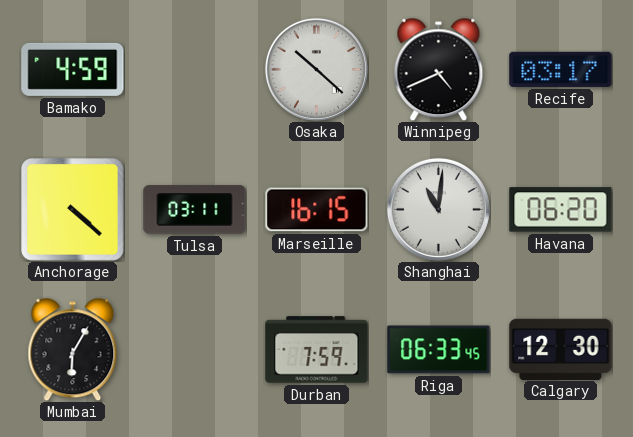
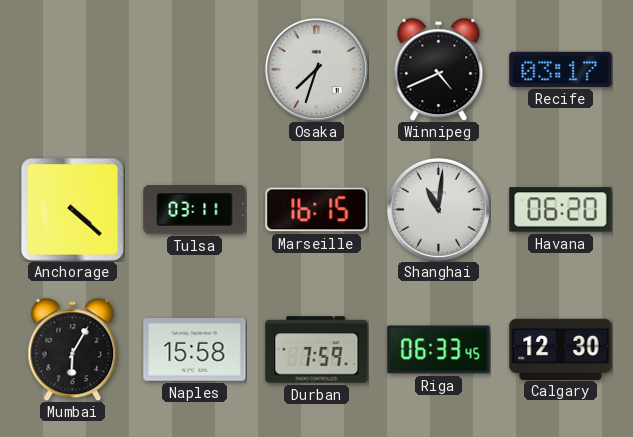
Bamako: 4:59 -> none (73, 69)
Osaka: 10:22 -> 7:33 (316, 69)
Naples: none -> 15:58 (195, 350)
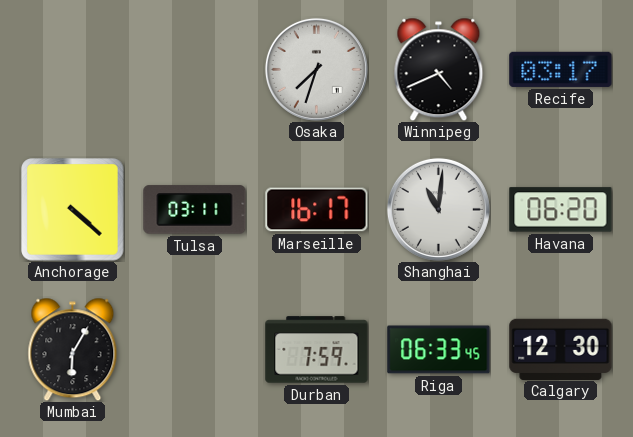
Marseille: 16:15 -> 16:17 (317, 210)
Naples: 15:58 -> none (195, 350)
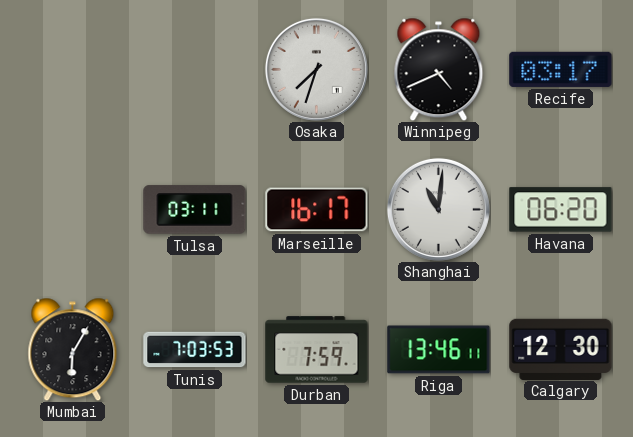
Anchorage: 4:22 -> none (73, 210)
Tunis: none -> 7:03 (195, 350)
Riga: 06:33 -> 13:46 (439, 350)
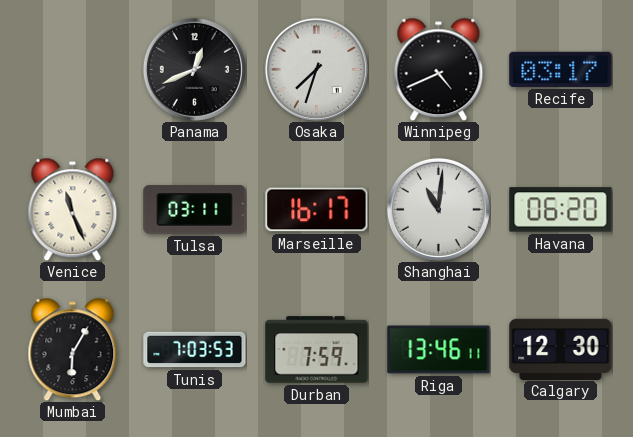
Panama: none -> 12:41 (194, 69)
Venice: none -> 11:26 (73, 209)
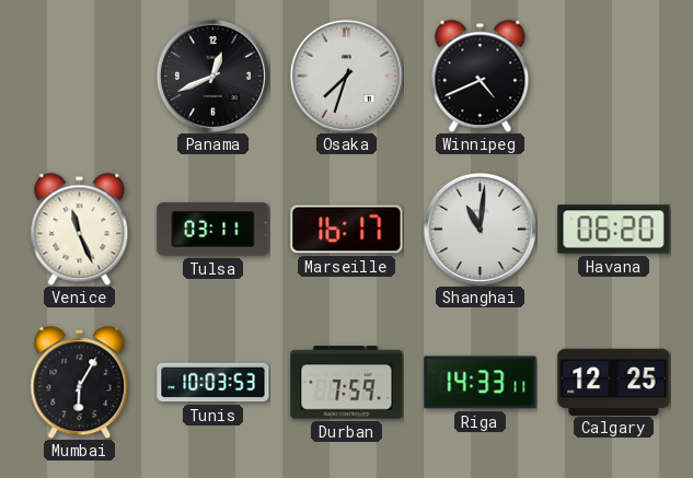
Recife: 03:17 -> none (561, 69)
Tunis: 7:03 -> 10:03 (213, 383)
Riga: 13:46 -> 14:33 (481, 383)
Calgary: 12:30 -> 12:25 (614, 382)
